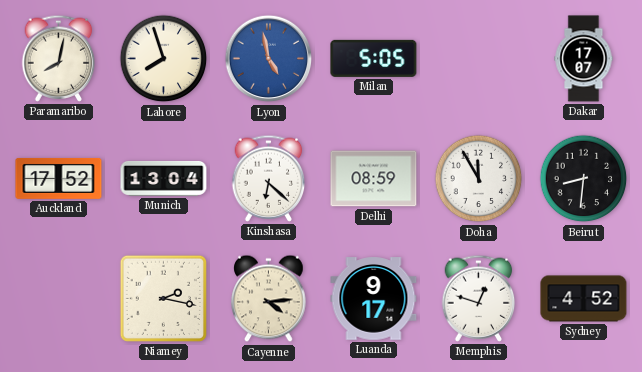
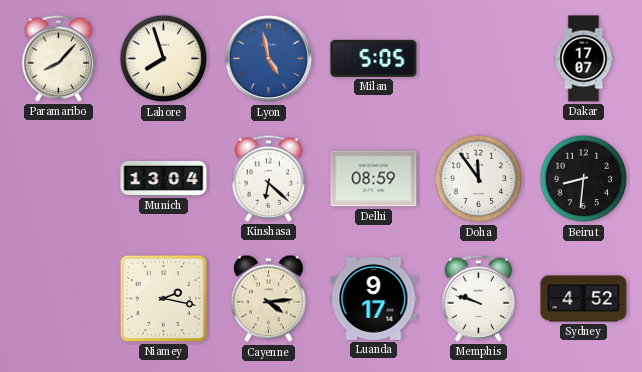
Paramaribo: 8:02 -> 8:07 (59, 58)
Auckland: 17:52 -> none (59, 178)
Doha: 11:55 -> 11:54 (479, 179)
Memphis: 12:48 -> 9:48 (479, 298)
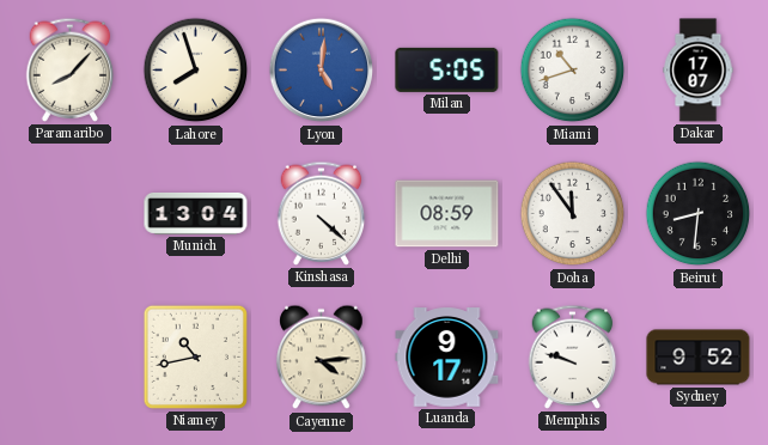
Lyon: 4:58 -> 5:01 (322, 71)
Miami: none -> 10:42 (573, 71)
Kinshasa: 6:22 -> 4:22 (322, 213)
Niamey: 2:17 -> 10:43 (195, 356)
Sydney: 4:52 -> 9:52 (699, 358)
